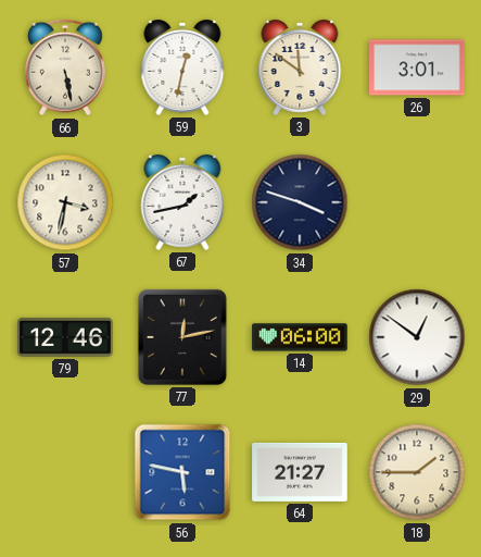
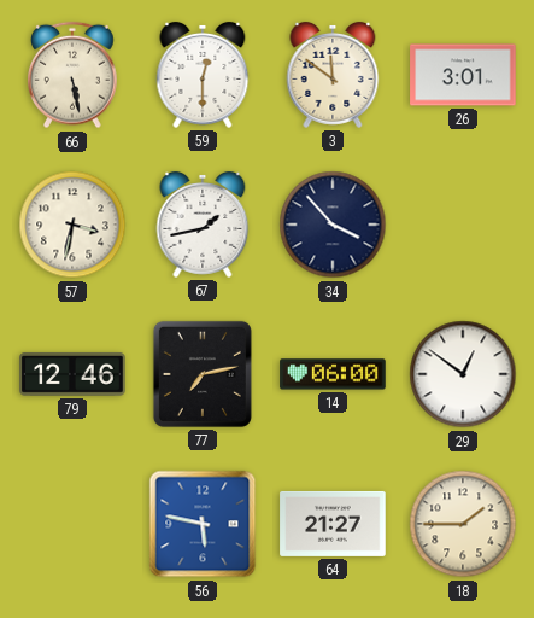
59: 12:32 -> 12:30 (203, 75)
34: 3:48 -> 3:53 (333, 225)
77: 12:13 -> 7:13 (203, 374)
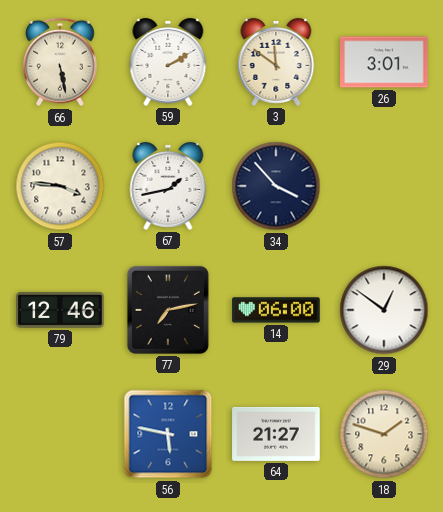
59: 12:30 -> 2:10 (168, 62)
57: 3:32 -> 3:46 (60, 186)
18: 1:45 -> 1:48 (384, 434)
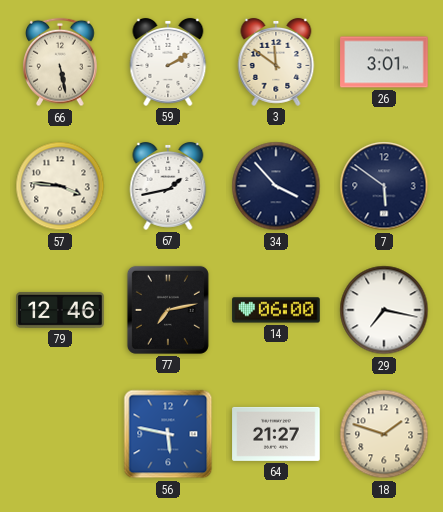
7: none -> 5:51 (384, 186)
29: 12:51 -> 7:17 (384, 310)
